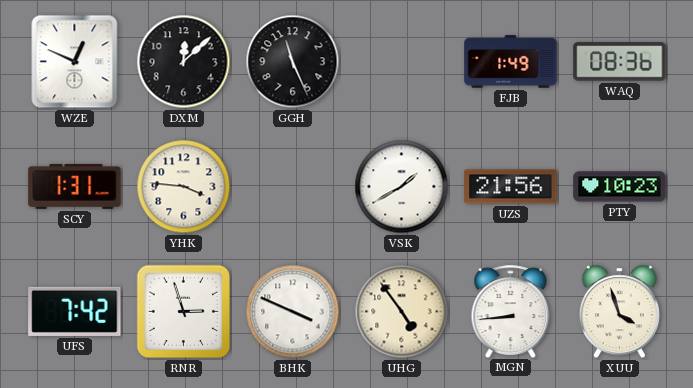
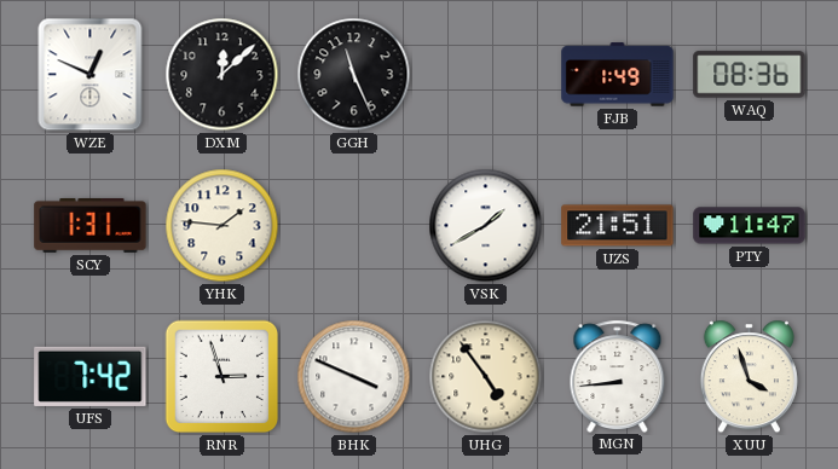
YHK: 3:46 -> 1:46 (222, 226)
UZS: 21:56 -> 21:51 (618, 226)
PTY: 10:23 -> 11:47 (750, 226)
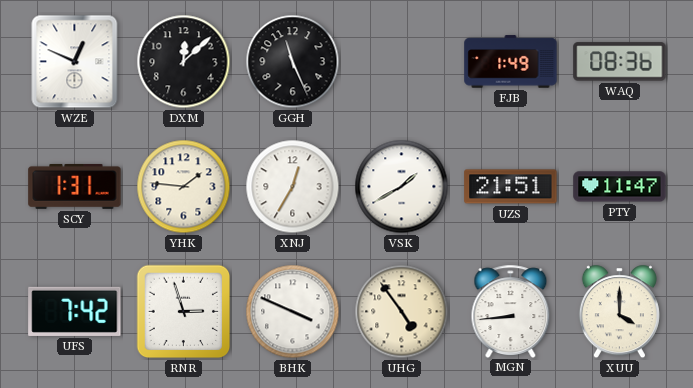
XNJ: none -> 12:35 (293, 187)
XUU: 3:57 -> 4:00 (619, 312)
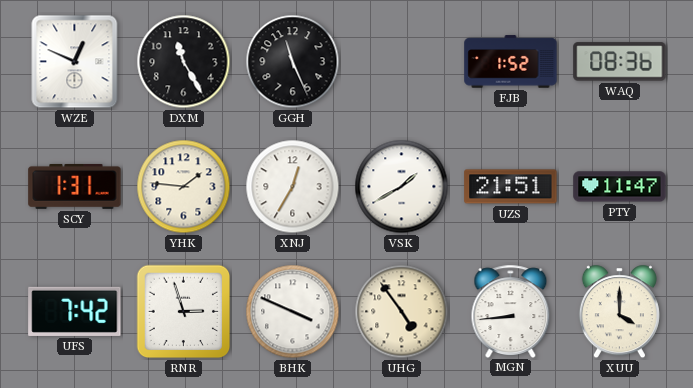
DXM: 12:08 -> 11:25 (184, 62)
FJB: 1:49 -> 1:52 (511, 62)
